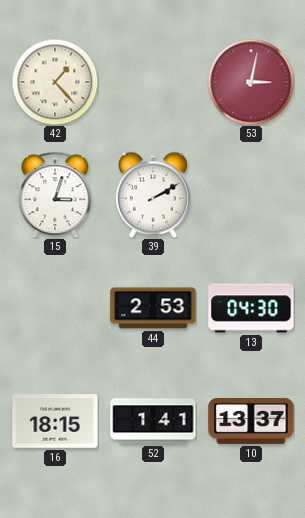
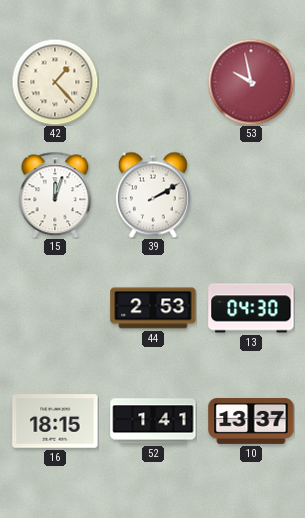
53: 3:02 -> 9:58 (251, 82)
15: 3:03 -> 12:03 (55, 195)
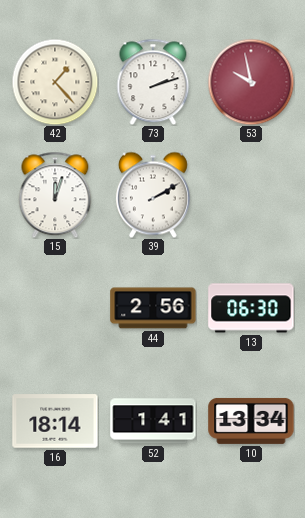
73: none -> 2:12 (153, 82)
44: 2:53 -> 2:56 (153, 308)
13: 04:30 -> 06:30 (251, 308)
16: 18:15 -> 18:14 (55, 421)
10: 13:37 -> 13:34 (251, 421)
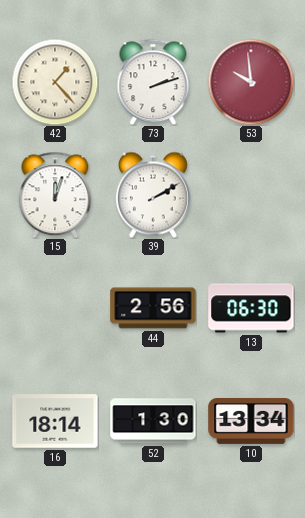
53: 9:58 -> 9:59 (251, 82)
52: 1:41 -> 1:30 (153, 421)
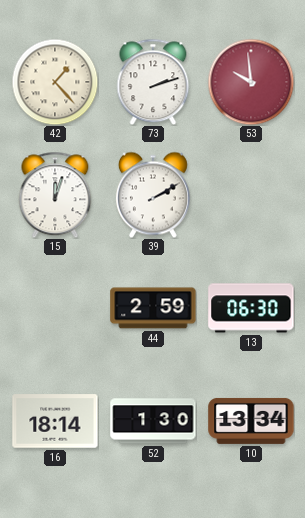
44: 2:56 -> 2:59 (153, 308)
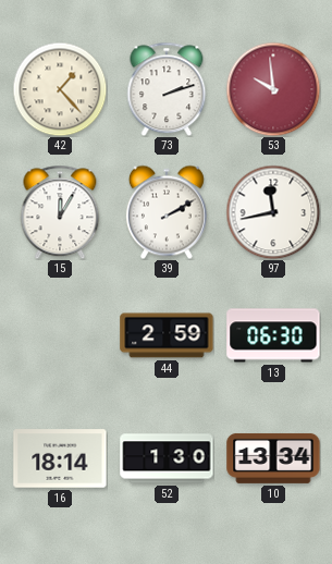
15: 12:03 -> 12:05 (60, 212)
97: none -> 11:43 (273, 212)
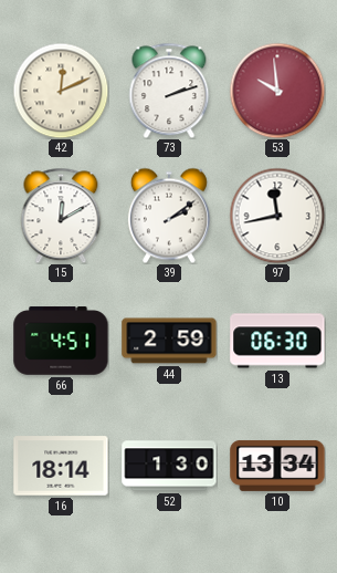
42: 1:23 -> 12:11 (61, 91)
15: 12:05 -> 12:10 (61, 216)
39: 2:10 -> 2:09 (169, 216)
66: none -> 4:51 (61, 341)
